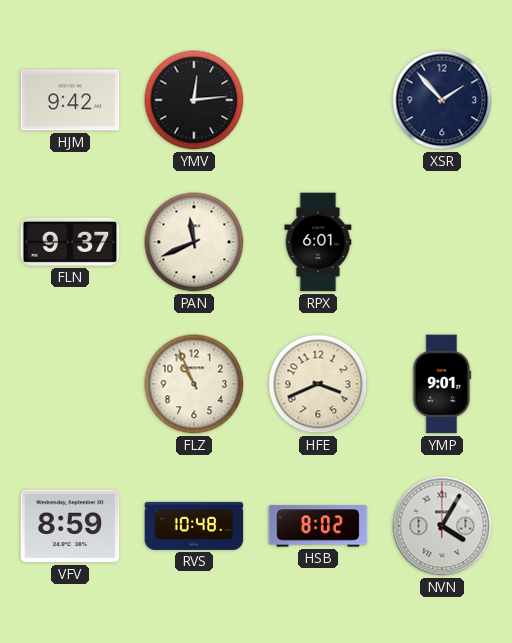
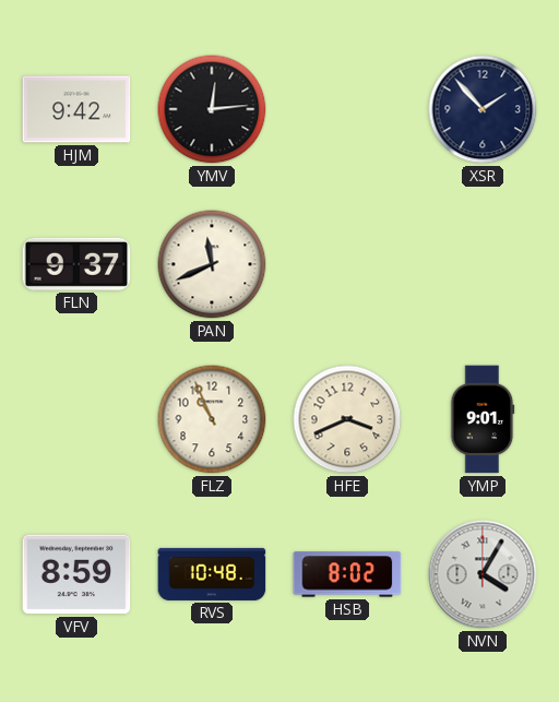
RPX: 6:01 -> none (318, 242)
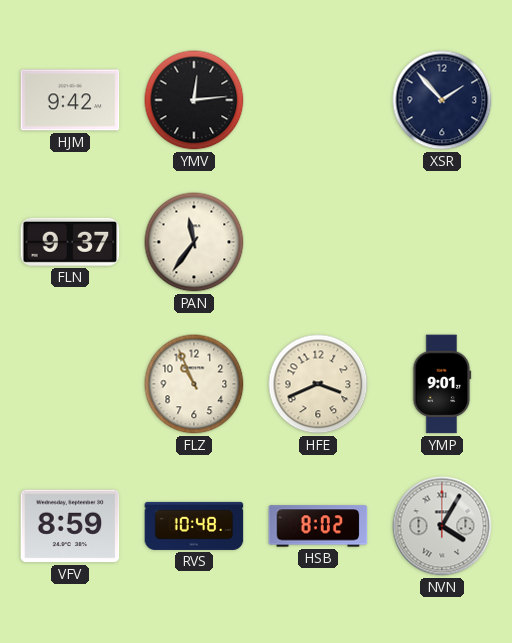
PAN: 11:41 -> 11:36 (194, 242)
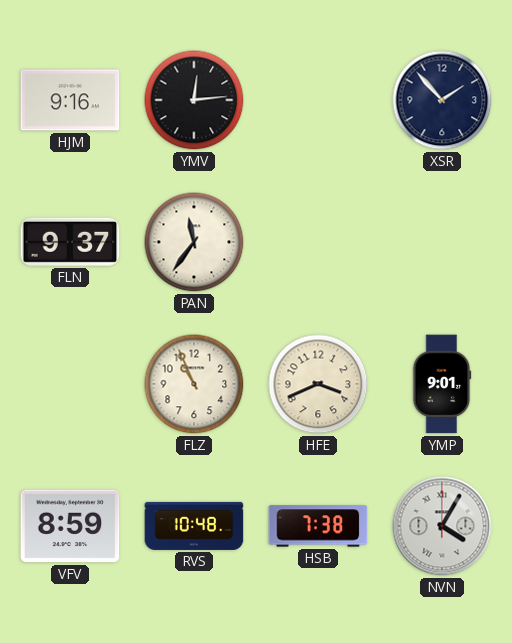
HJM: 9:42 -> 9:16 (70, 100)
HSB: 8:02 -> 7:38 (318, 526)
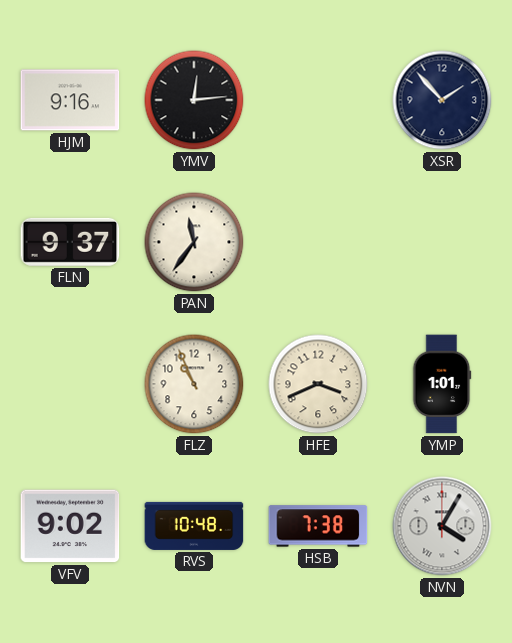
YMP: 9:01 -> 1:01 (442, 384)
VFV: 8:59 -> 9:02 (70, 526)
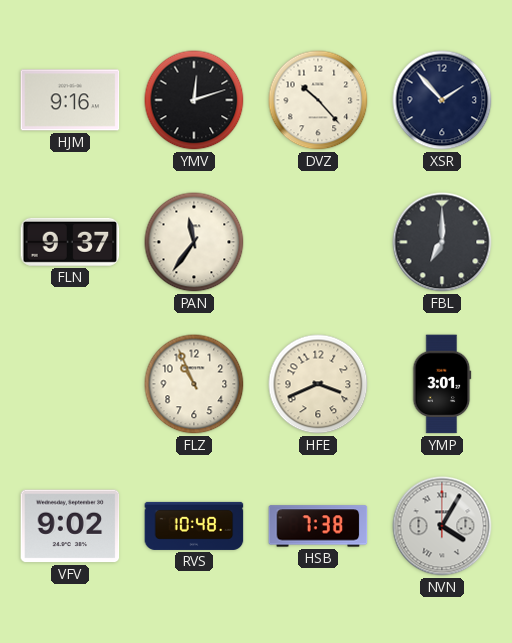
YMV: 12:14 -> 12:12 (194, 100)
DVZ: none -> 10:23 (318, 100)
FBL: none -> 7:00 (442, 242)
YMP: 1:01 -> 3:01 (442, 384)
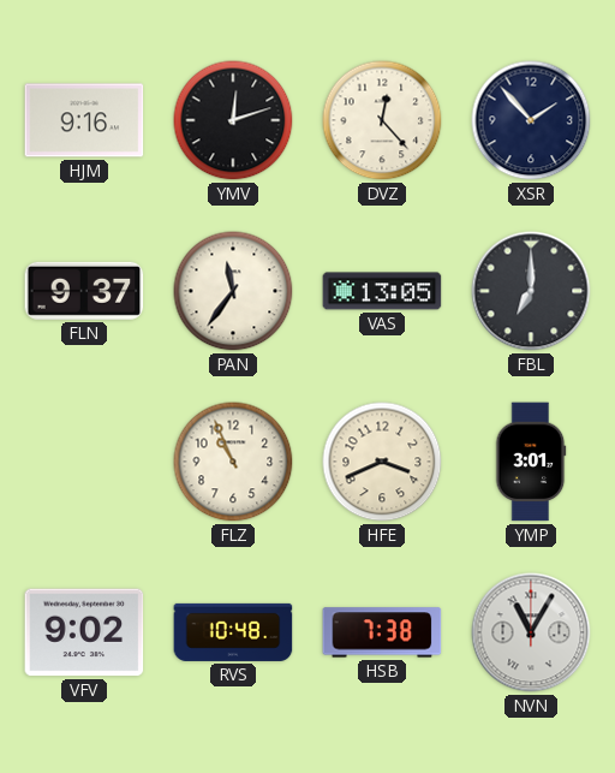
DVZ: 10:23 -> 12:23 (382, 120)
VAS: none -> 13:05 (382, 291)
NVN: 4:05 -> 11:05 (531, 632)
